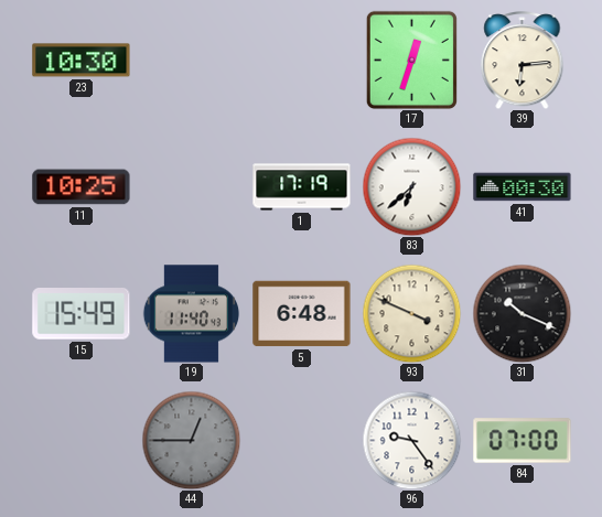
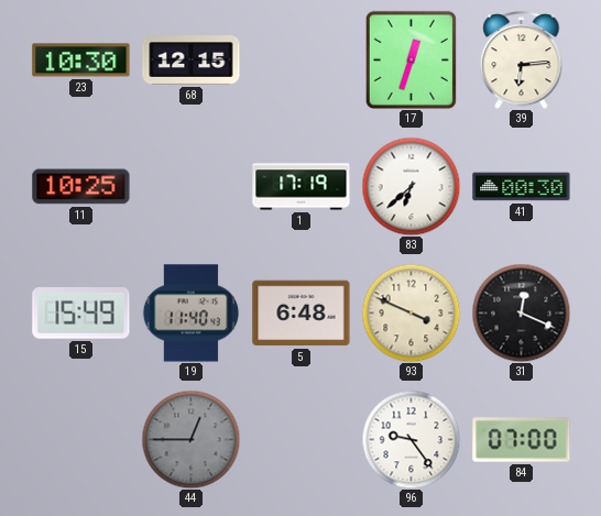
68: none -> 12:15 (192, 61)
31: 10:19 -> 12:19 (521, 312)
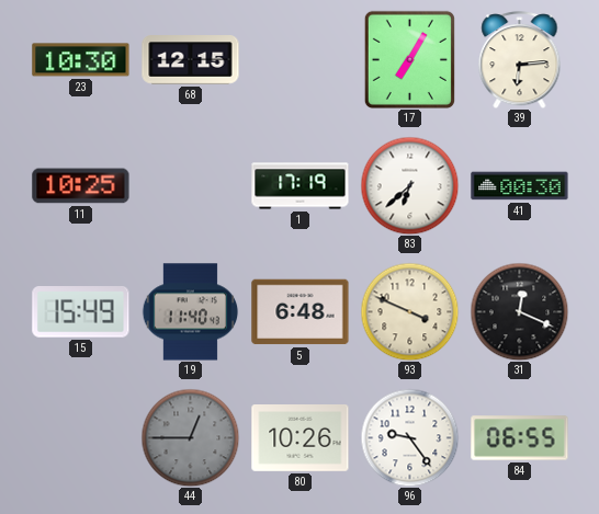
17: 12:33 -> 7:05 (409, 59)
80: none -> 10:26 (301, 438)
84: 07:00 -> 06:55 (520, 438)
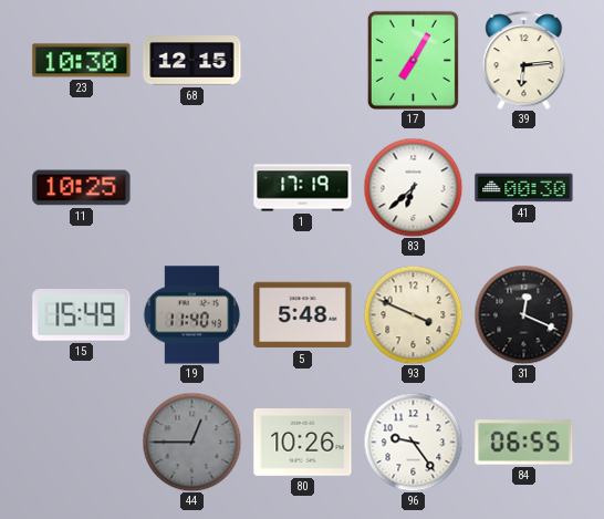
5: 6:48 -> 5:48 (303, 315)
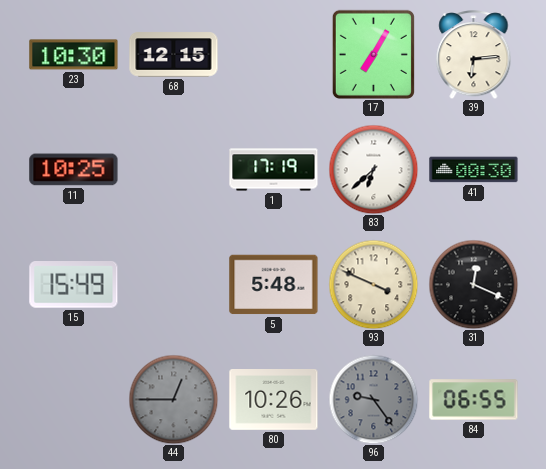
19: 11:40 -> none (191, 315)
96 dial: white -> grey (373, 399)
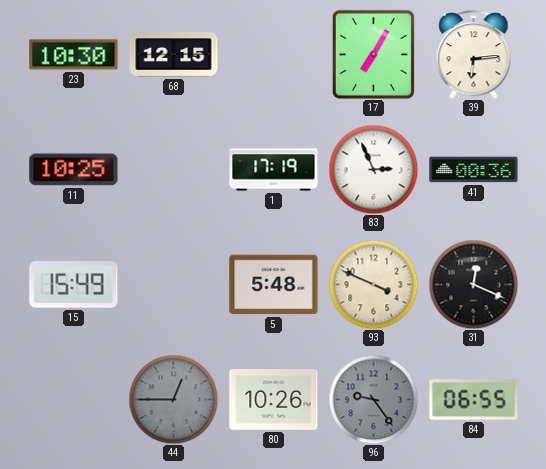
83: 6:38 -> 2:56 (373, 169)
41: 00:30 -> 00:36 (474, 170)
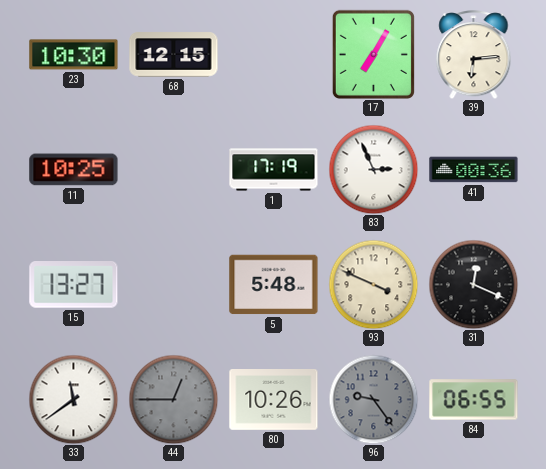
15: 15:49 -> 13:27 (74, 285)
33: none -> 11:39 (73, 399)
